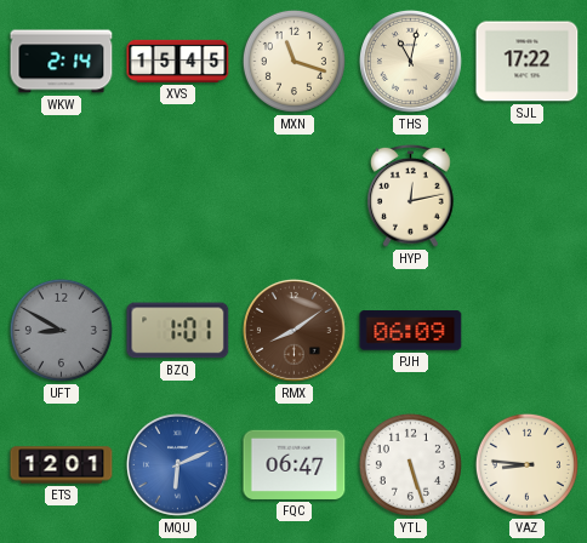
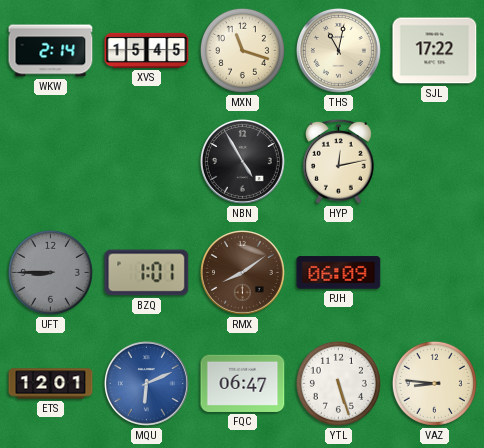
NBN: none -> 4:55 (242, 161)
UFT: 8:50 -> 8:45 (50, 272)
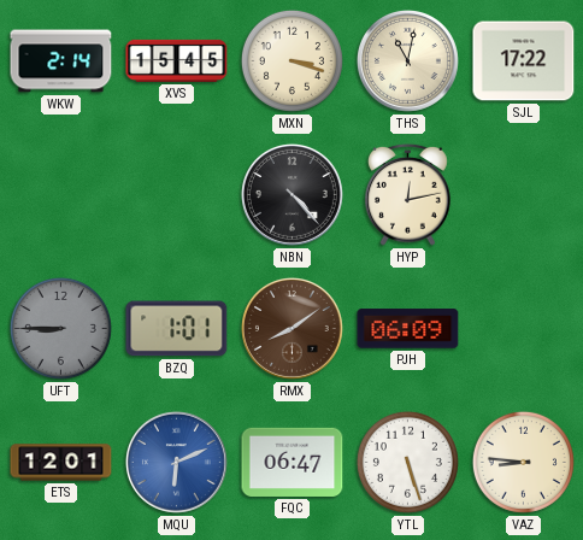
MXN: 11:18 -> 3:18 (291, 60)
NBN: 4:55 -> 4:23 (291, 194)
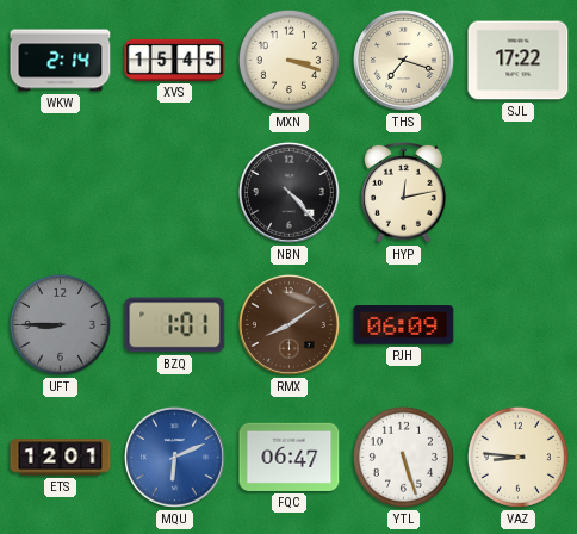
THS: 11:02 -> 7:18 (403, 60)
